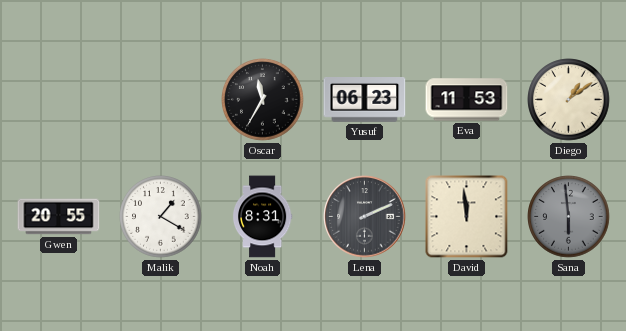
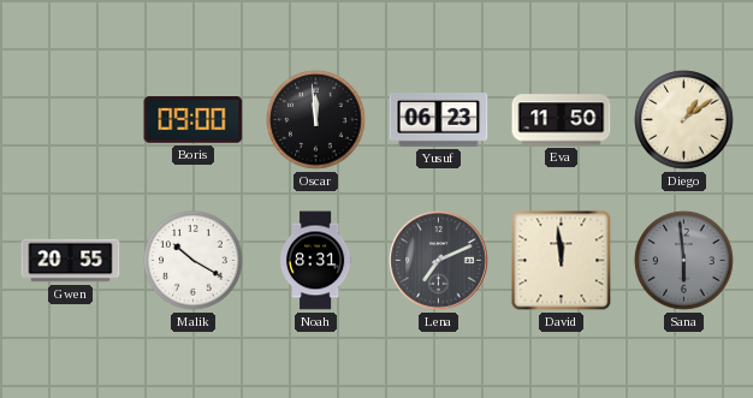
Boris: none -> 09:00 (194, 120)
Oscar: 11:35 -> 11:59 (316, 120)
Eva: 11:53 -> 11:50 (562, 120)
Malik: 1:20 -> 10:20 (194, 261)
Lena: 2:11 -> 7:11 (439, 261)
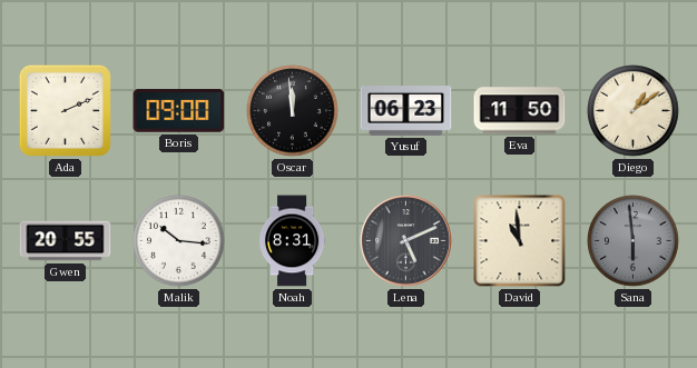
Ada: none -> 2:11 (65, 110)
Malik: 10:20 -> 10:16 (179, 241)
Lena: 7:11 -> 5:11 (406, 241)
David: 11:59 -> 10:59 (520, 241)
